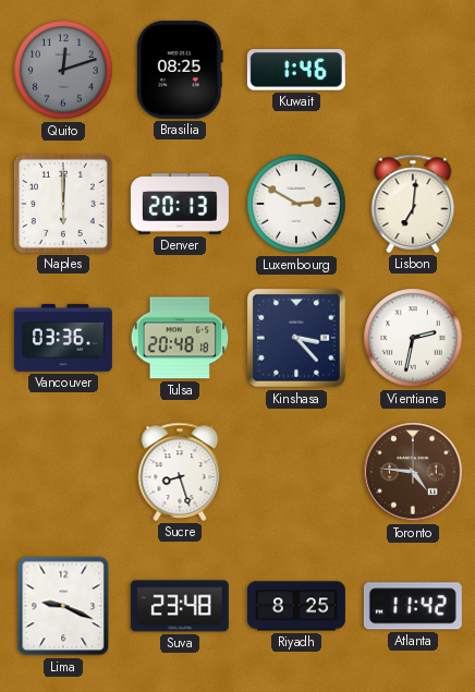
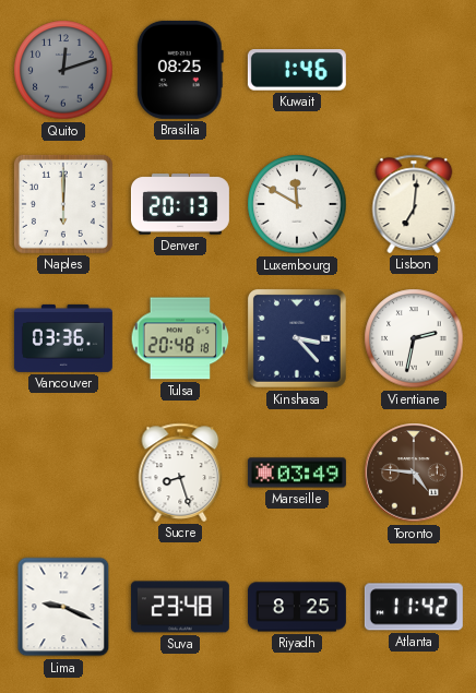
Luxembourg: 2:50 -> 11:50 (297, 204)
Marseille: none -> 03:49 (297, 473)
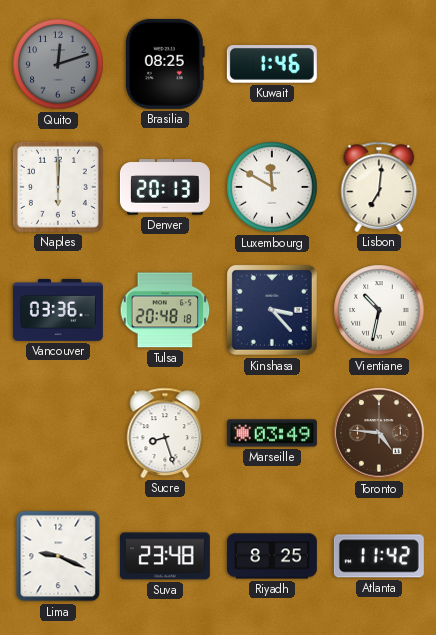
Vientiane: 2:32 -> 10:32 (379, 310)
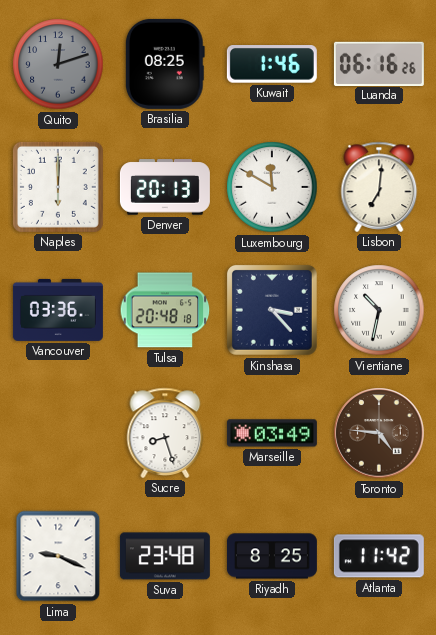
Luanda: none -> 06:16 (379, 63)
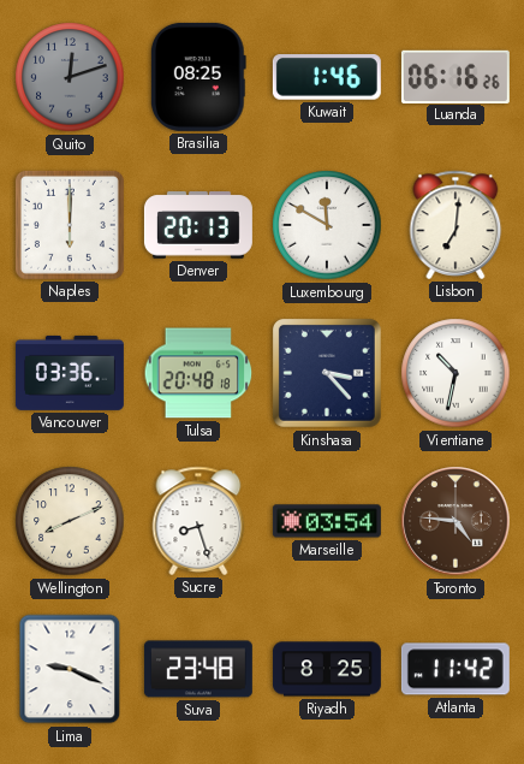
Wellington: none -> 8:11 (70, 521)
Marseille: 03:49 -> 03:54 (327, 521)
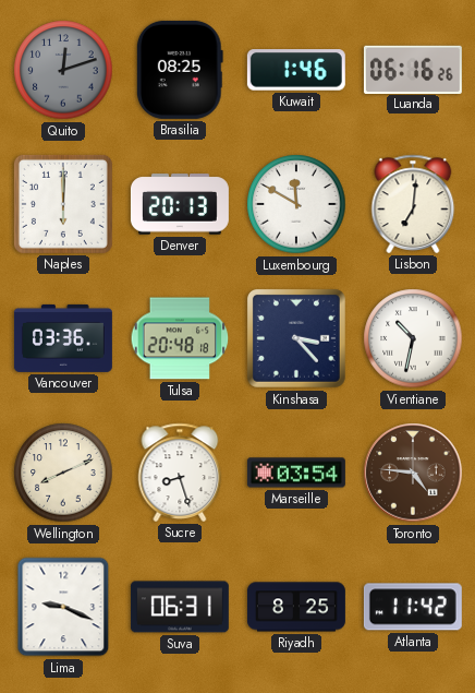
Suva: 23:48 -> 06:31 (180, 607)
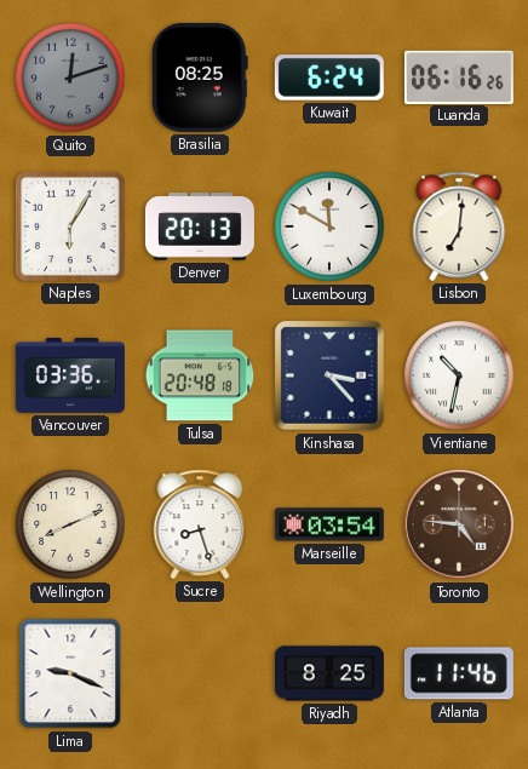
Kuwait: 1:46 -> 6:24 (329, 79)
Naples: 6:00 -> 6:05 (70, 226)
Suva: 06:31 -> none (180, 607)
Atlanta: 11:42 -> 11:46 (459, 673)
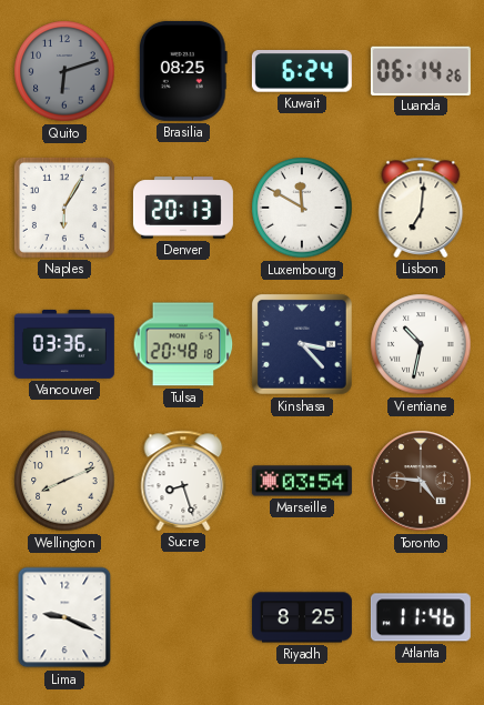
Quito: 12:12 -> 6:12 (64, 71)
Luanda: 06:16 -> 06:14 (421, 70)
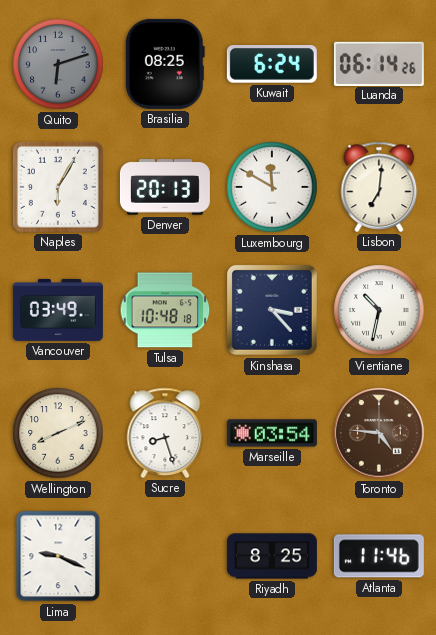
Vancouver: 03:36 -> 03:49 (58, 310)
Tulsa: 20:48 -> 10:48 (165, 310)
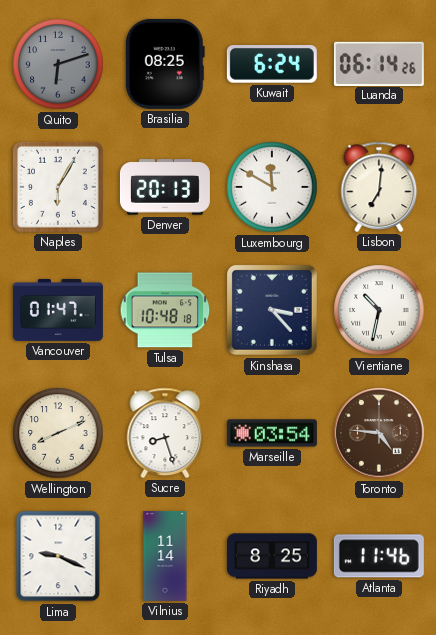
Vancouver: 03:49 -> 01:47 (58, 310)
Vilnius: none -> 11:14 (165, 556)
